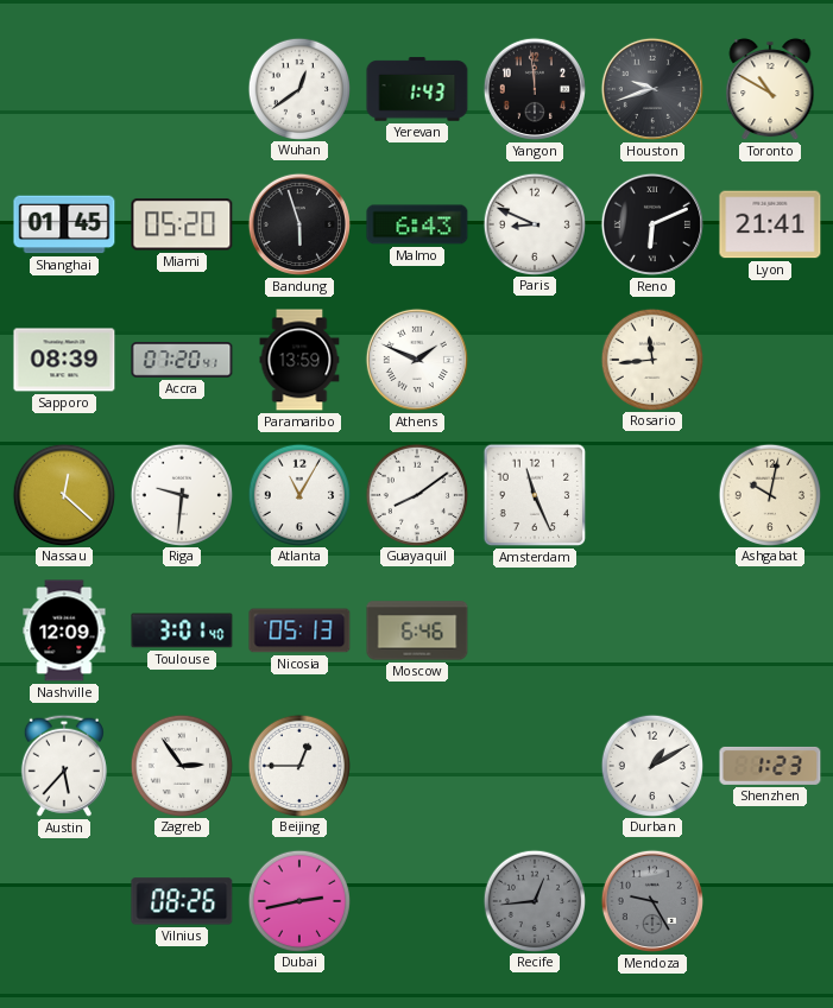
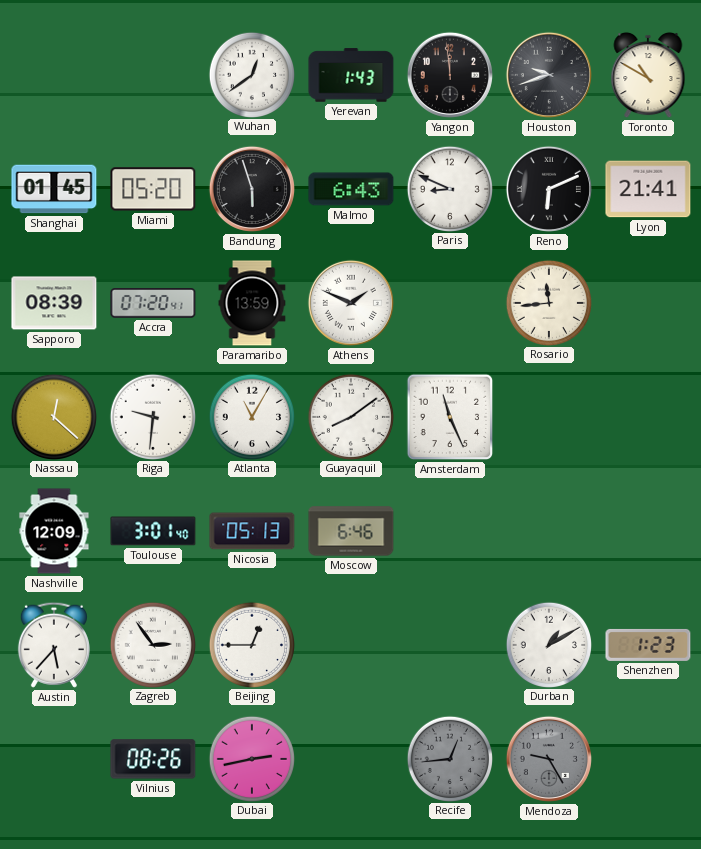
Ashgabat: 10:02 -> none (769, 494)
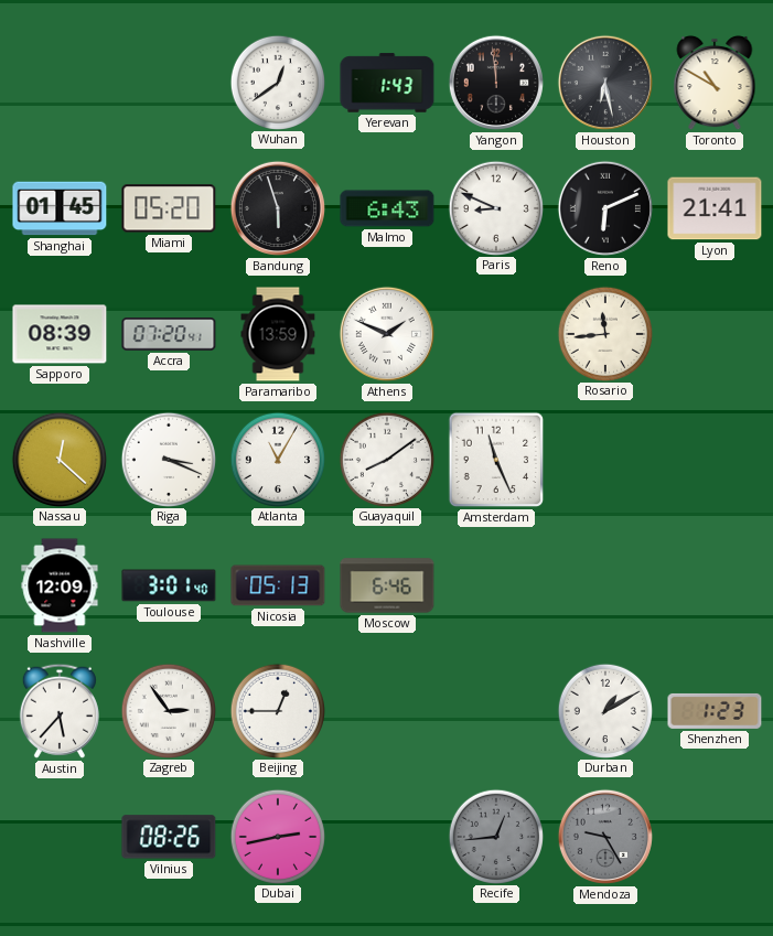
Houston: 9:42 -> 6:28 (605, 83)
Riga: 9:31 -> 3:19 (168, 459)
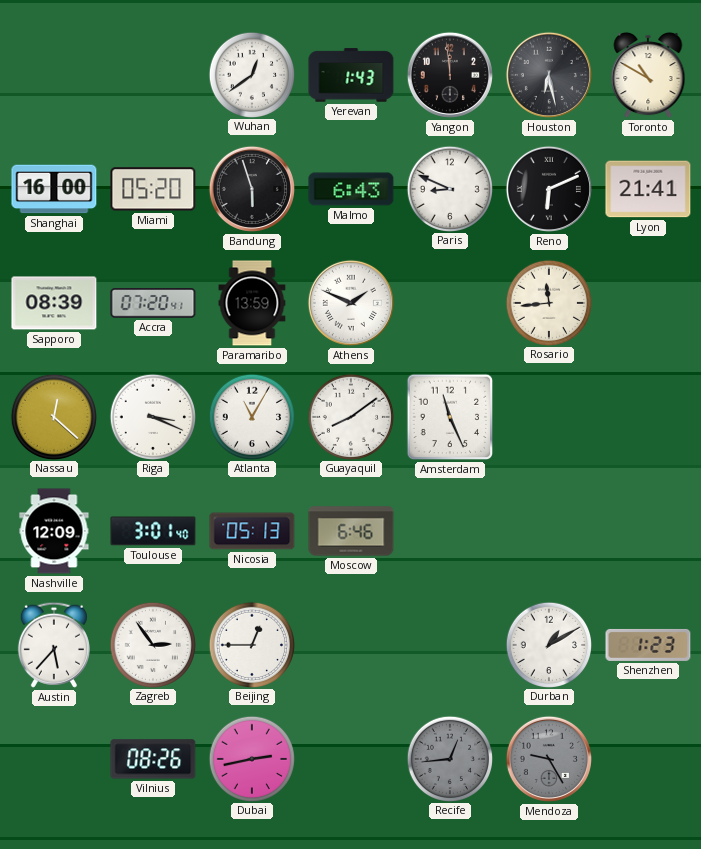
Shanghai: 01:45 -> 16:00 (54, 189)
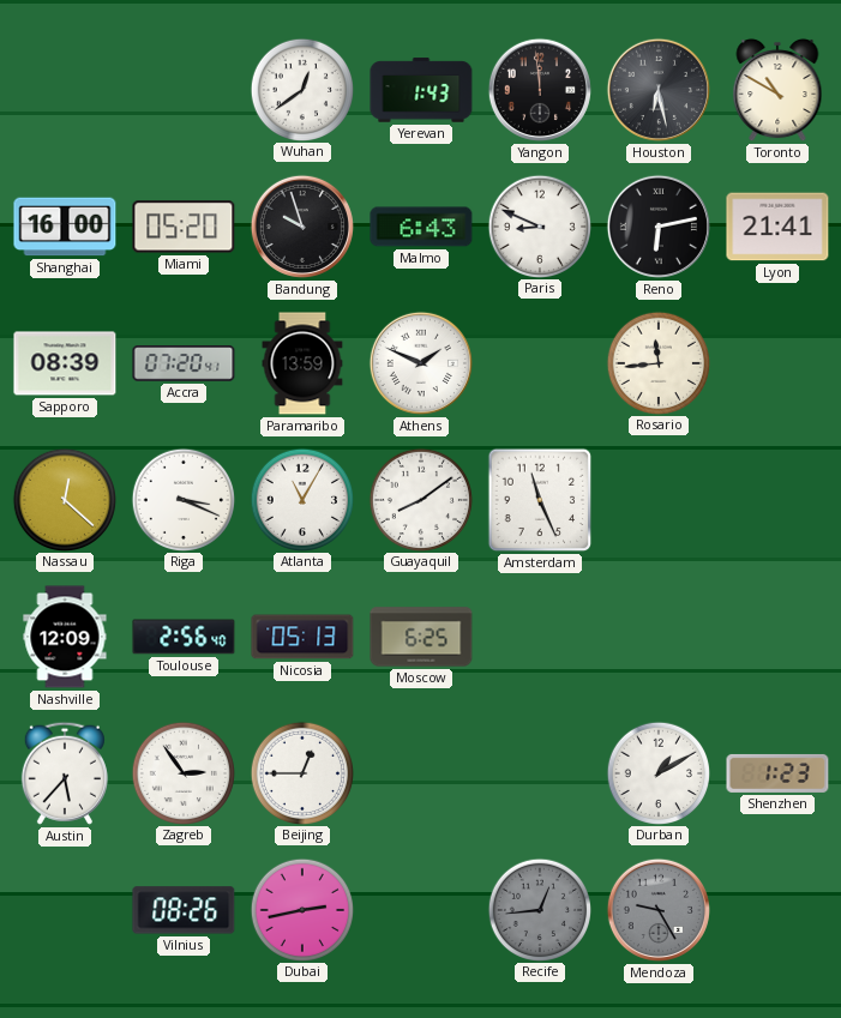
Bandung: 5:57 -> 9:57 (302, 227)
Reno: 6:11 -> 6:13 (659, 227)
Toulouse: 3:01 -> 2:56 (184, 637)
Moscow: 6:46 -> 6:25 (421, 637)
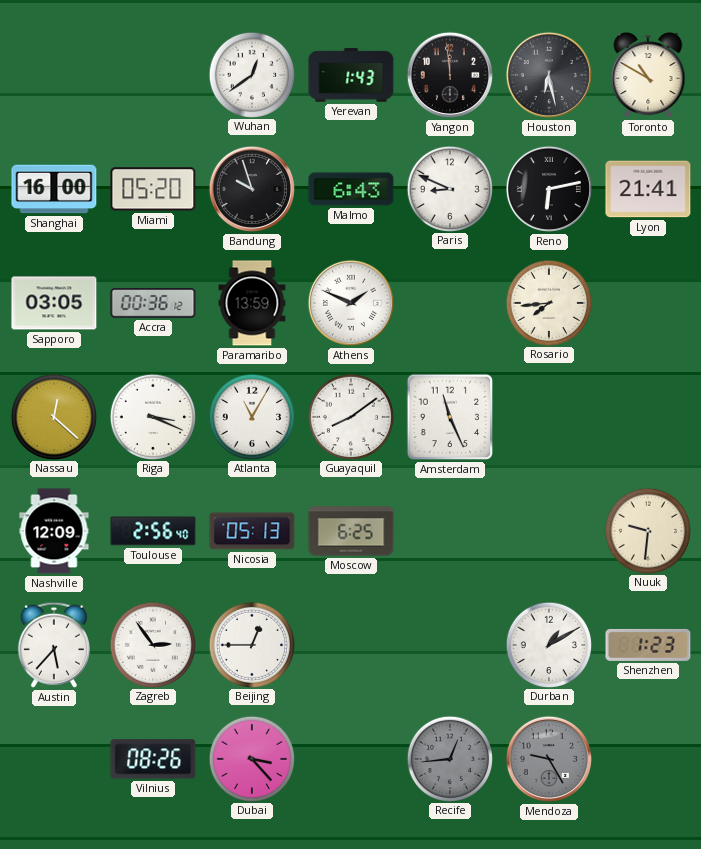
Sapporo: 08:39 -> 03:05 (54, 303)
Accra: 07:20 -> 00:36 (153, 303)
Rosario: 11:44 -> 7:44 (548, 302)
Nuuk: none -> 9:31 (647, 530)
Dubai: 2:43 -> 3:23 (251, 758)
